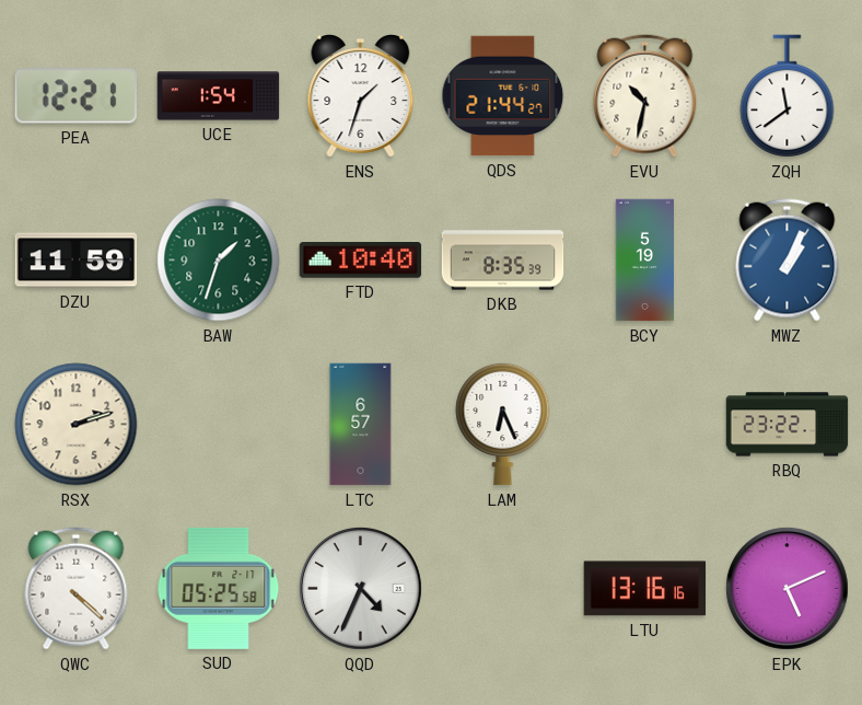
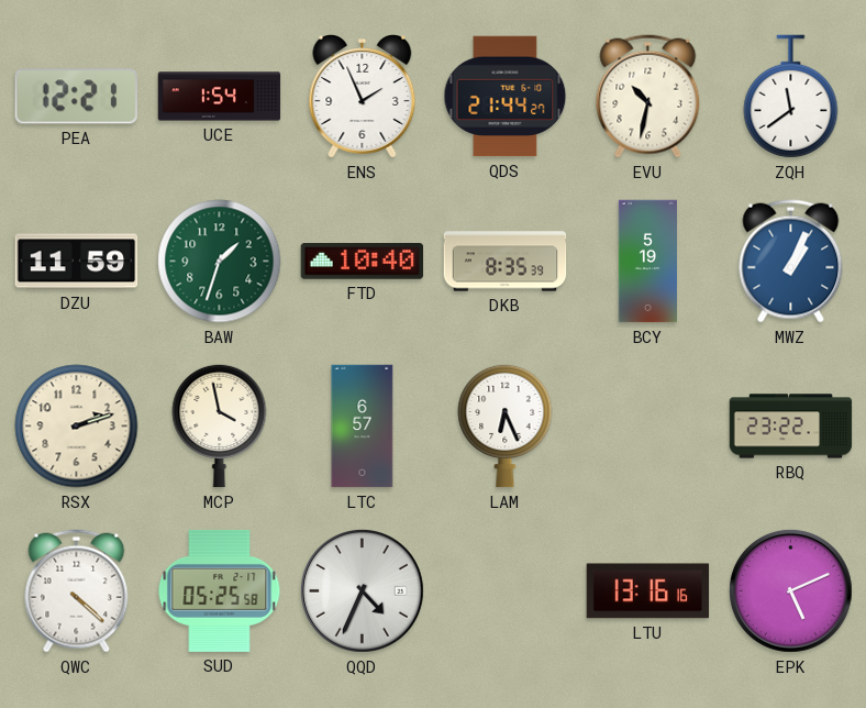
ENS: 1:33 -> 1:56 (363, 97)
MCP: none -> 3:58 (220, 425)
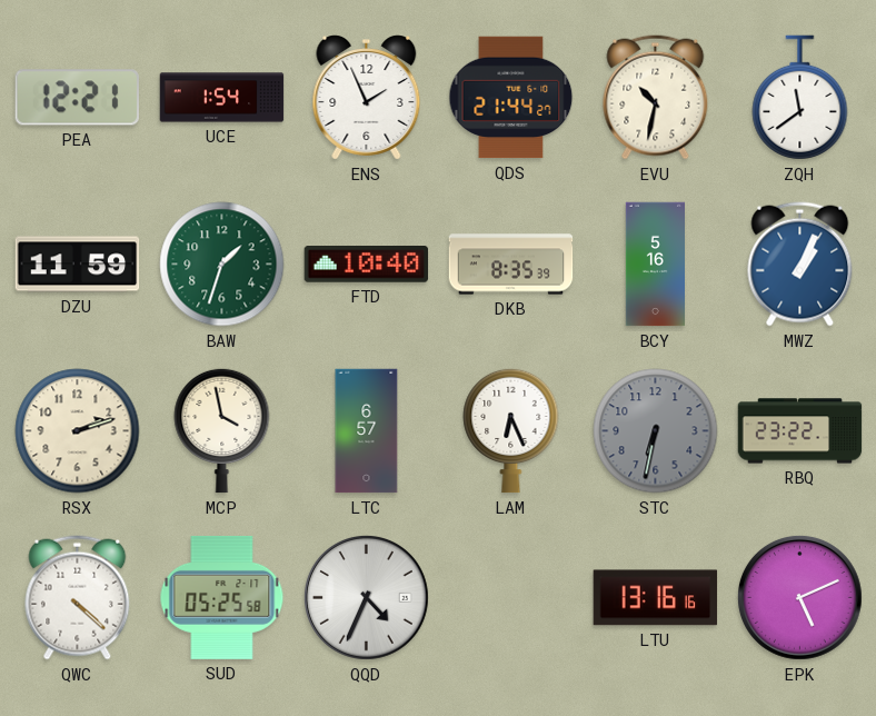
BCY: 5:19 -> 5:16 (655, 265)
STC: none -> 6:32 (656, 431)
